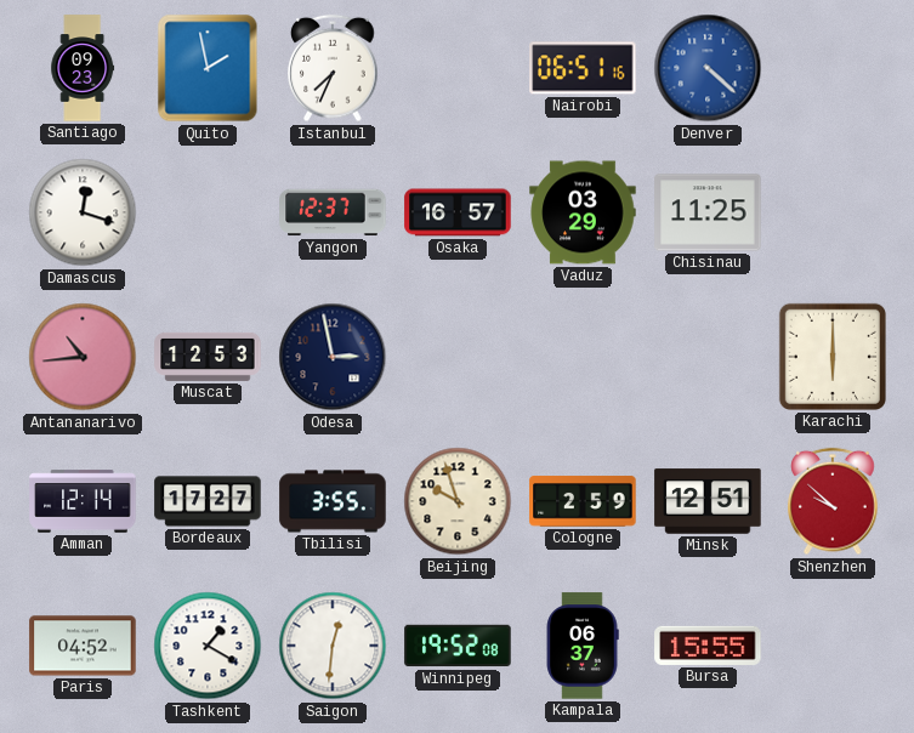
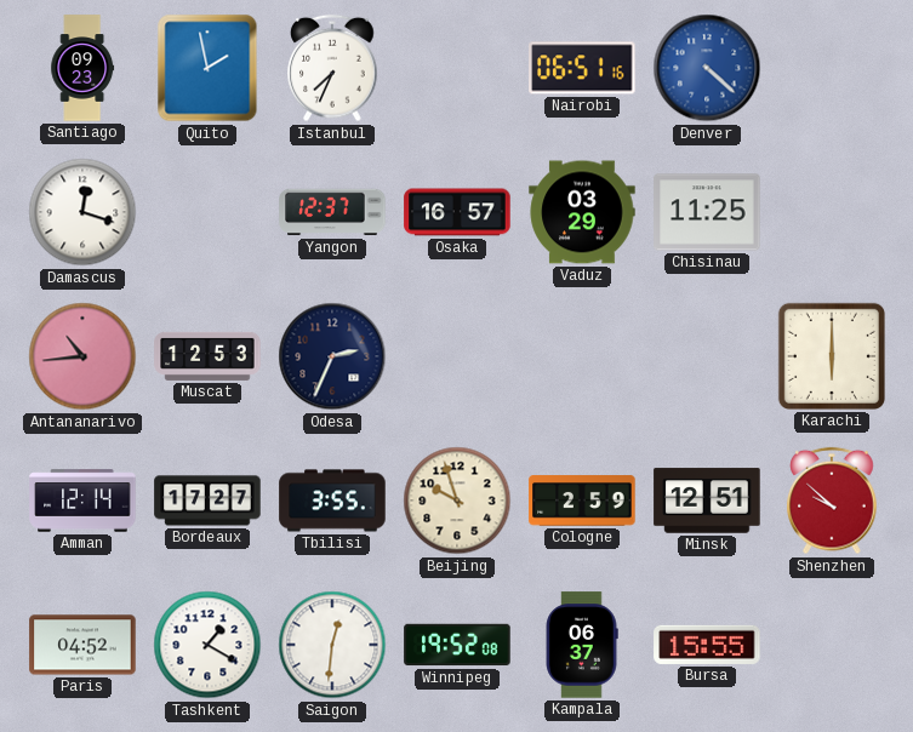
Odesa: 2:58 -> 2:34 (332, 356)
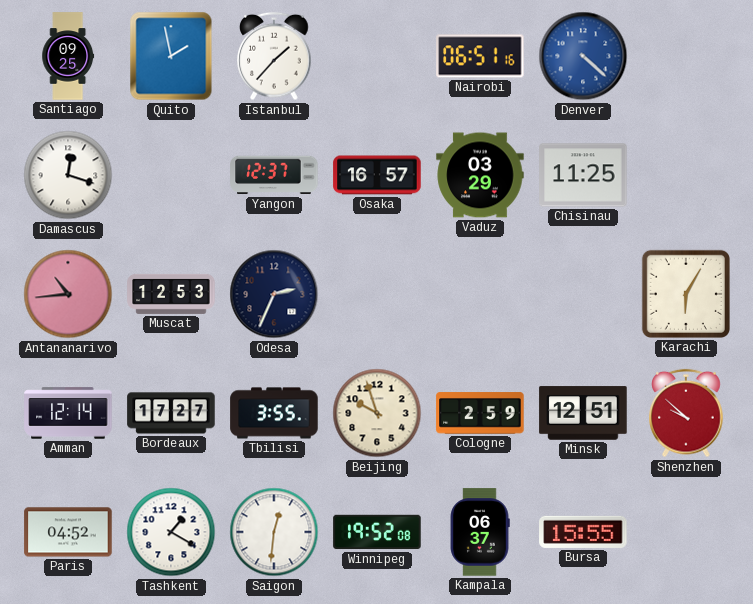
Santiago: 09:23 -> 09:25 (68, 56)
Istanbul: 7:34 -> 1:37 (274, 56)
Karachi: 6:00 -> 6:05 (686, 294)
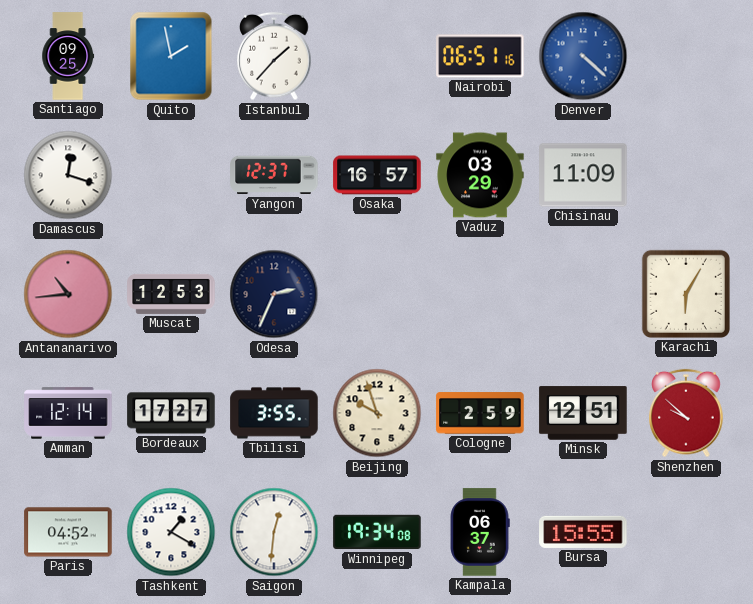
Chisinau: 11:25 -> 11:09 (583, 175)
Winnipeg: 19:52 -> 19:34 (377, 532)
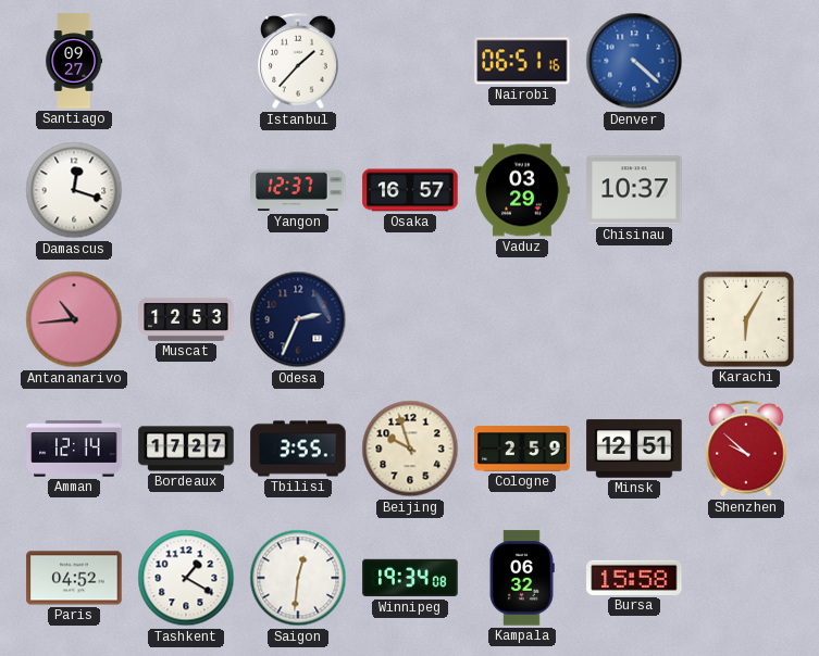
Santiago: 09:25 -> 09:27 (74, 61)
Quito: 1:58 -> none (171, 56)
Chisinau: 11:09 -> 10:37 (634, 190)
Kampala: 06:37 -> 06:32 (522, 578)
Bursa: 15:55 -> 15:58 (634, 578)
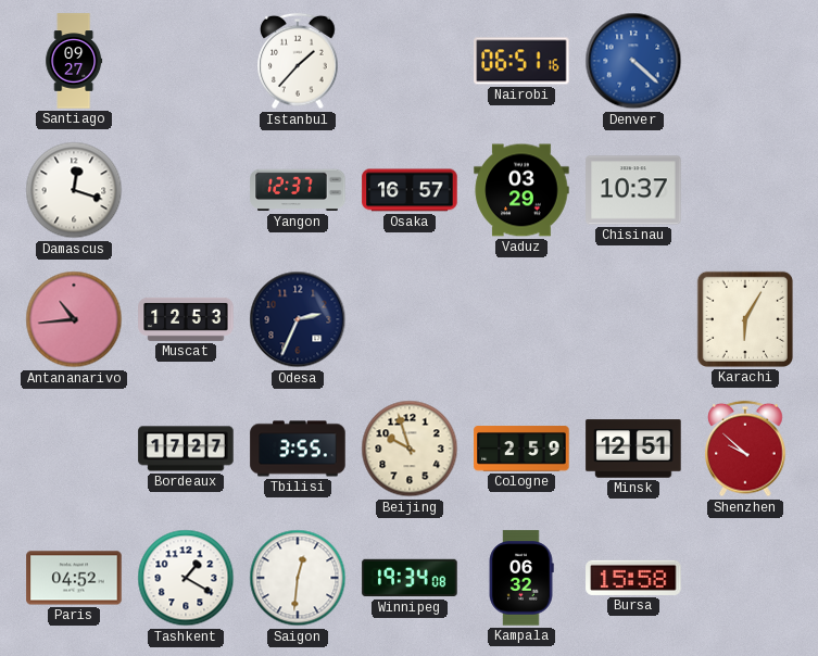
Amman: 12:14 -> none (74, 449)
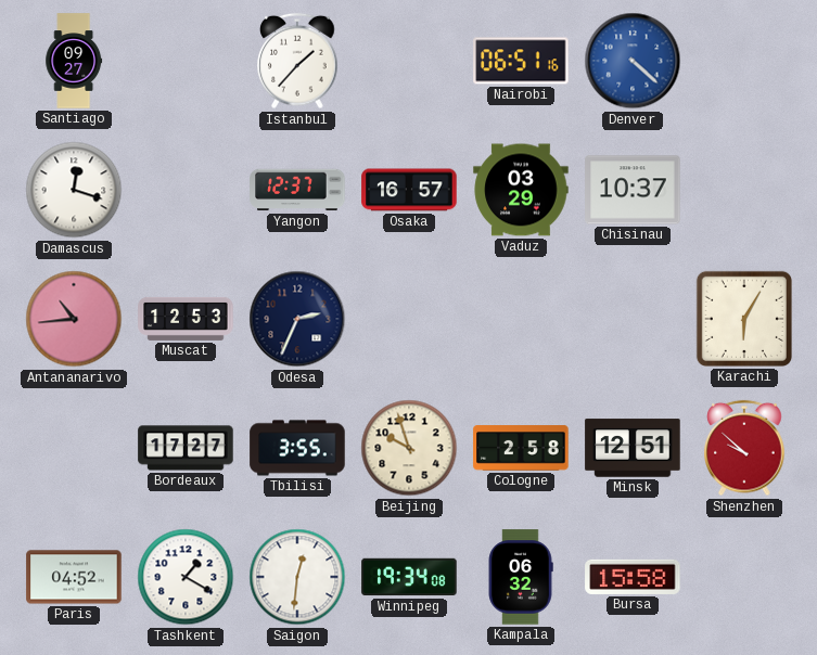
Cologne: 2:59 -> 2:58 (521, 448)
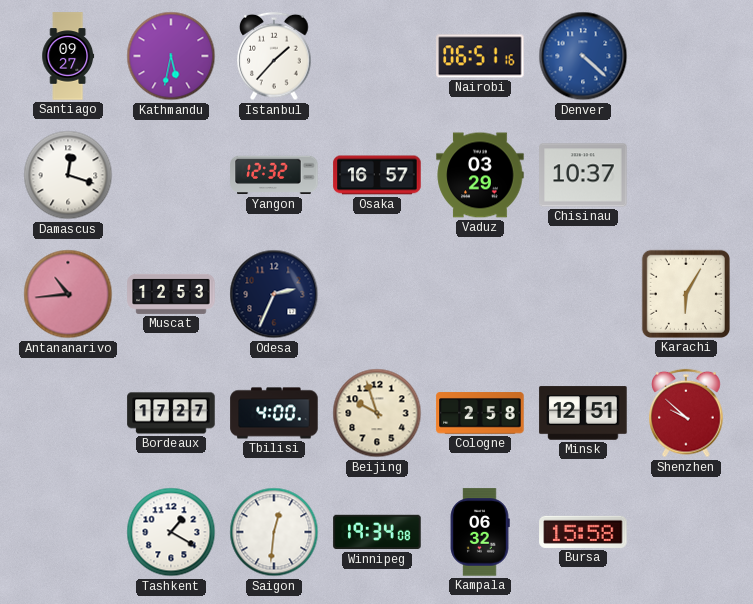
Kathmandu: none -> 5:32 (171, 56)
Yangon: 12:37 -> 12:32 (274, 175)
Tbilisi: 3:55 -> 4:00 (274, 413)
Paris: 04:52 -> none (74, 577)
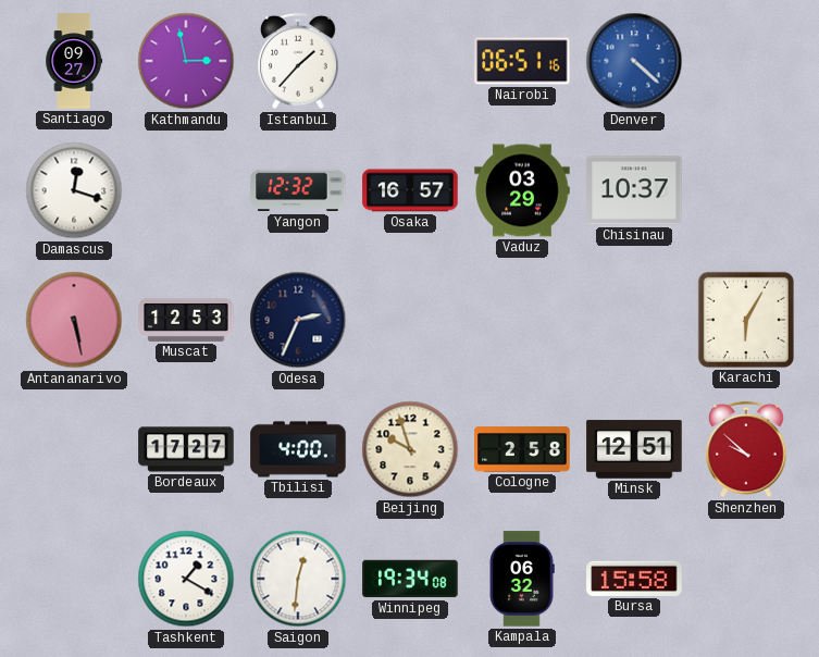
Kathmandu: 5:32 -> 2:58 (186, 61)
Antananarivo: 10:44 -> 5:28 (74, 320)
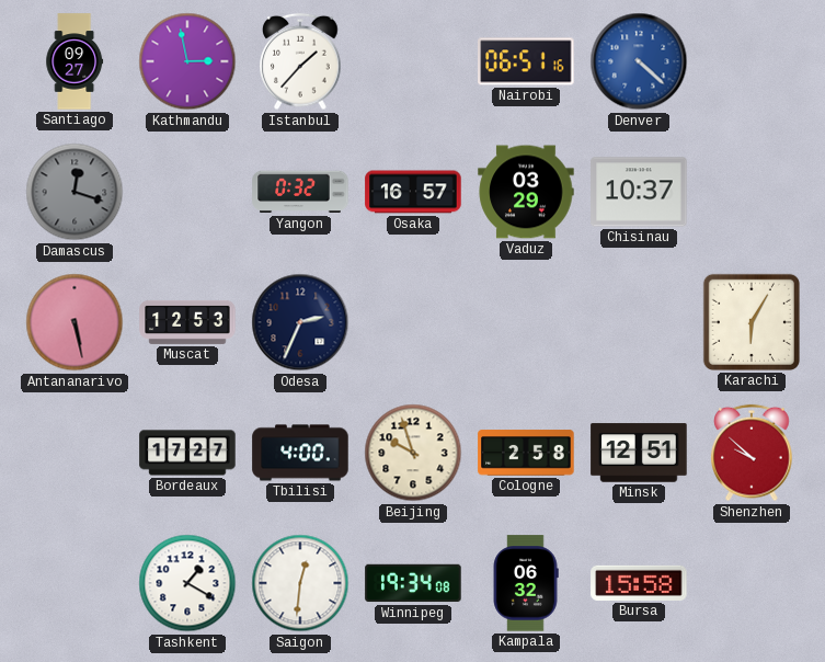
Damascus dial: white -> grey (75, 192)
Yangon: 12:32 -> 0:32 (300, 192)
